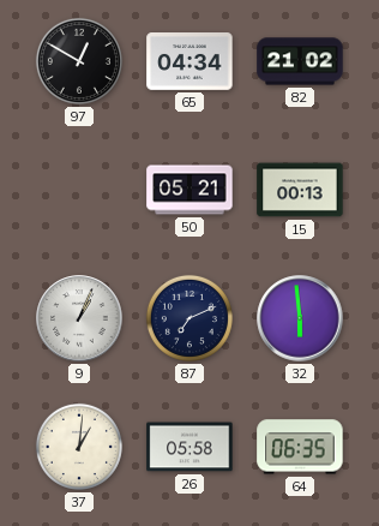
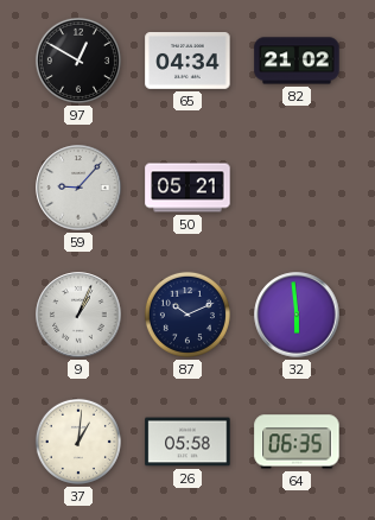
59: none -> 9:07 (78, 188)
15: 00:13 -> none (300, 190)
87: 7:11 -> 10:11 (188, 315)
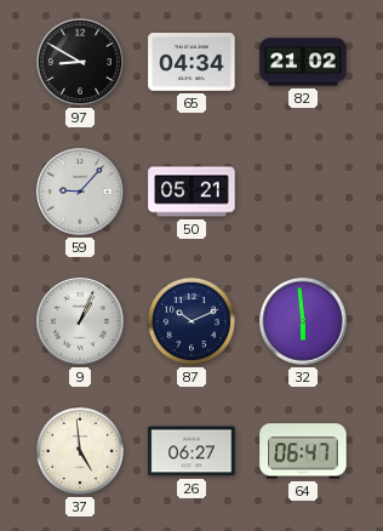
97: 12:50 -> 8:50 (80, 62)
37: 1:01 -> 4:59 (80, 451)
26: 05:58 -> 06:27 (191, 451)
64: 06:35 -> 06:47 (303, 451)
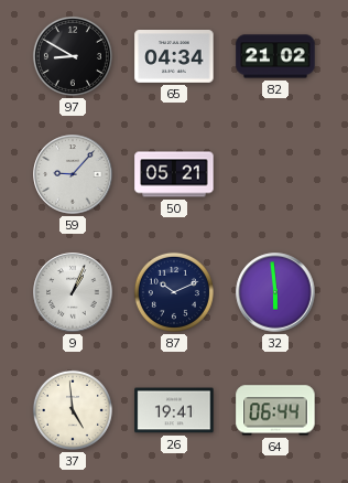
26: 06:27 -> 19:41 (174, 410)
64: 06:47 -> 06:44 (275, 410)
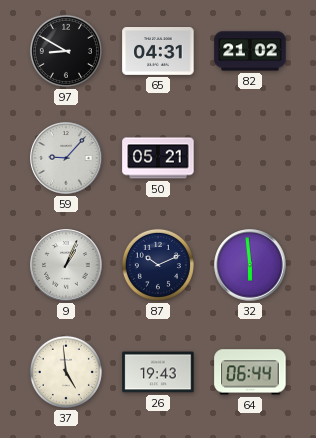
65: 04:34 -> 04:31 (158, 52)
26: 19:41 -> 19:43 (158, 372)
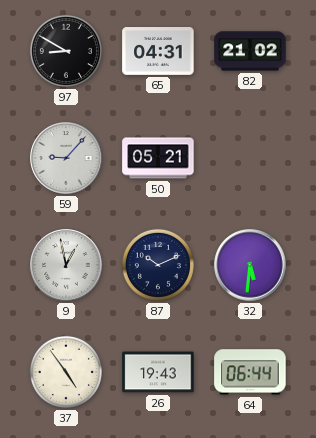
9: 1:04 -> 12:58 (66, 265)
32: 5:59 -> 5:31 (250, 265)
37: 4:59 -> 4:54 (66, 372)
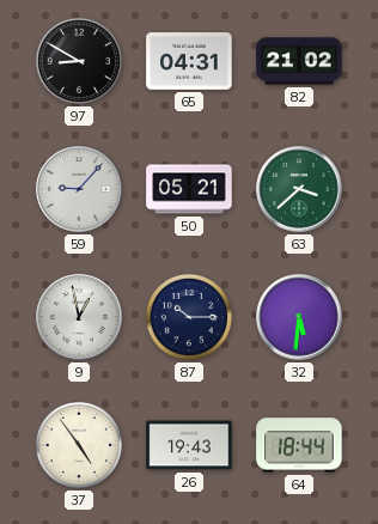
63: none -> 3:38 (299, 189)
87: 10:11 -> 10:15 (189, 317)
64: 06:44 -> 18:44 (299, 445)
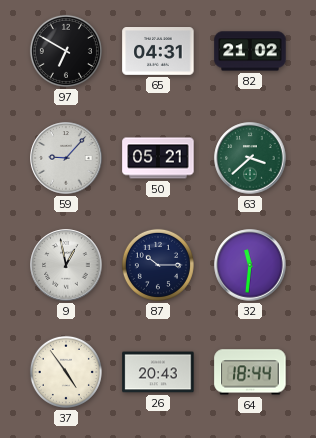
97: 8:50 -> 6:50 (66, 51)
32: 5:31 -> 11:31 (250, 265)
26: 19:43 -> 20:43 (158, 372)
